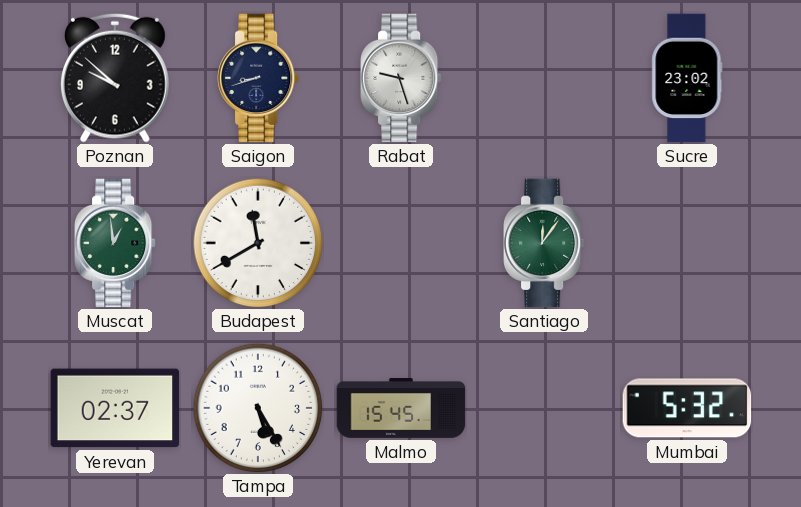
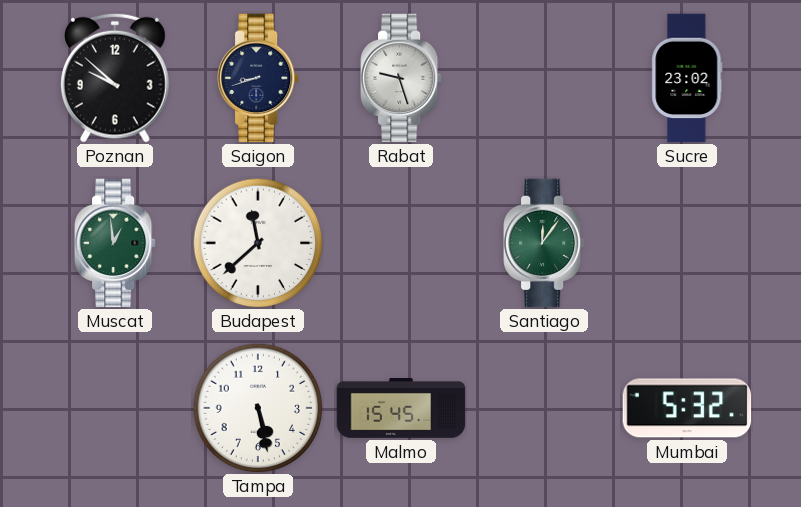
Budapest: 11:40 -> 11:38 (258, 243)
Yerevan: 02:37 -> none (115, 408)
Tampa: 5:25 -> 5:28 (258, 408)
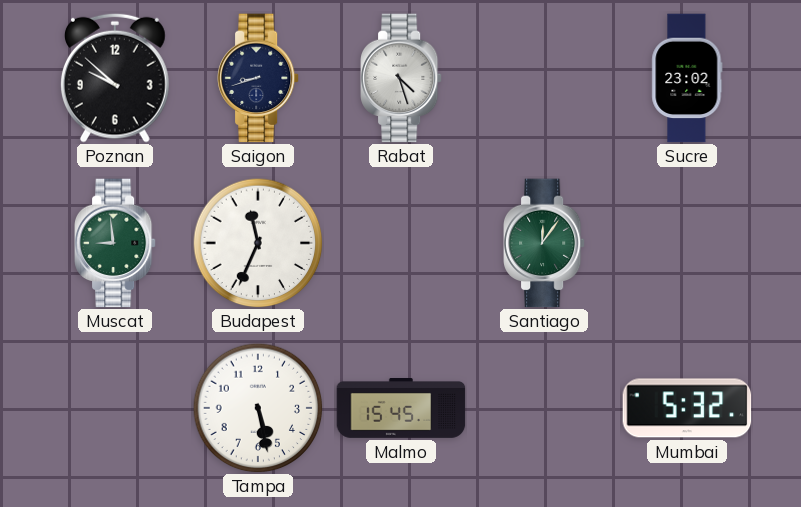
Rabat: 9:27 -> 4:27 (401, 78)
Muscat: 12:59 -> 8:59 (115, 243)
Budapest: 11:38 -> 11:34 (258, 243)
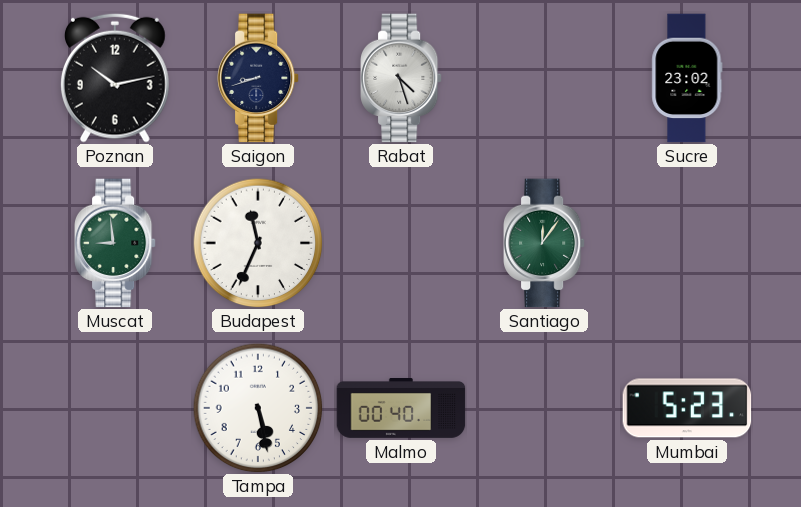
Poznan: 9:52 -> 10:13 (115, 78)
Malmo: 15:45 -> 00:40 (401, 409)
Mumbai: 5:32 -> 5:23 (687, 408)
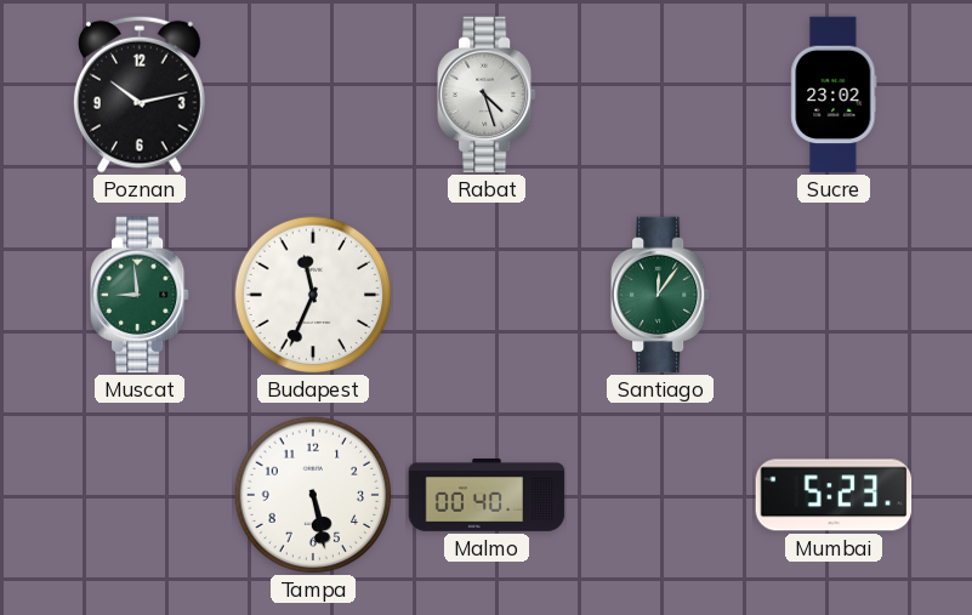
Saigon: 8:42 -> none (258, 78)
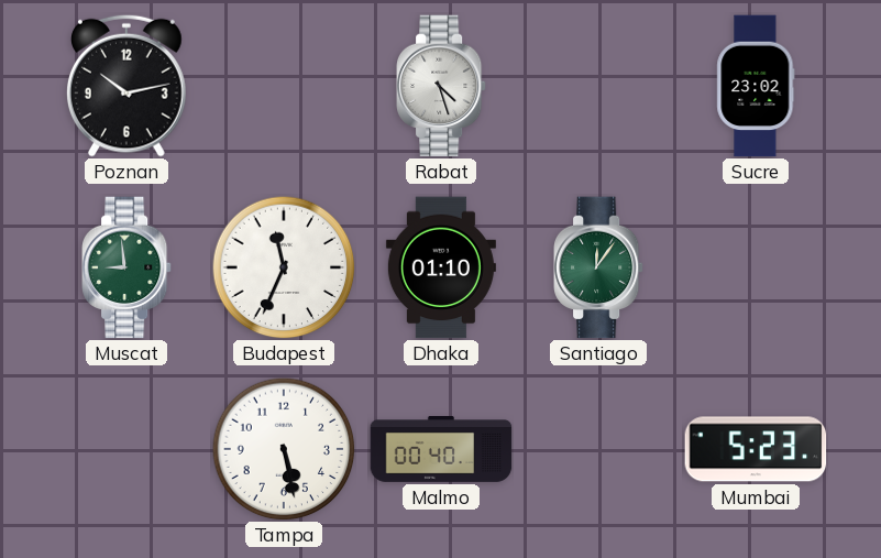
Dhaka: none -> 01:10 (441, 267)
